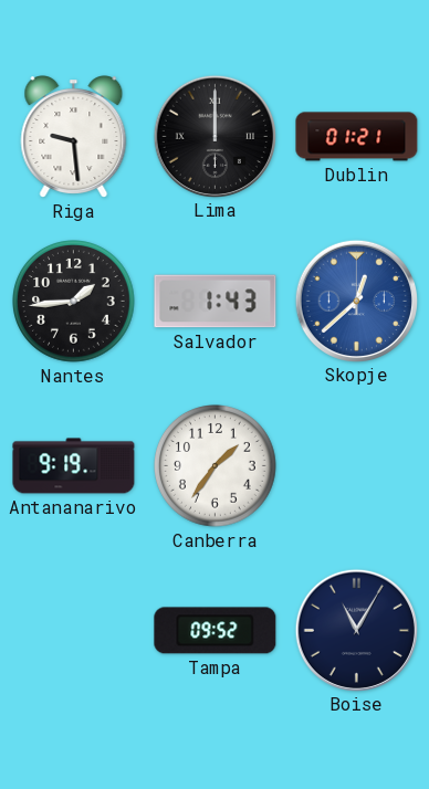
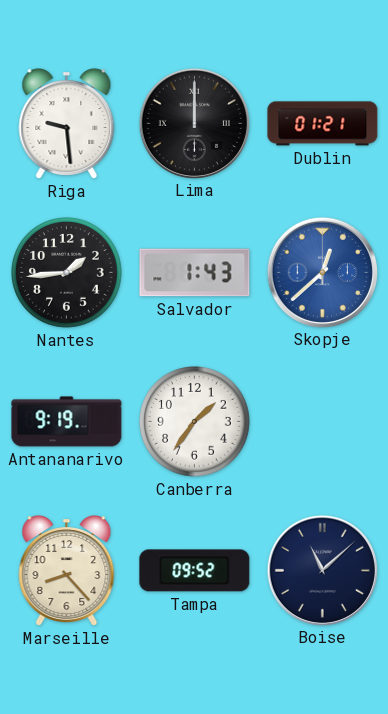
Marseille: none -> 8:23 (67, 571)
Boise: 11:05 -> 11:08 (322, 570)
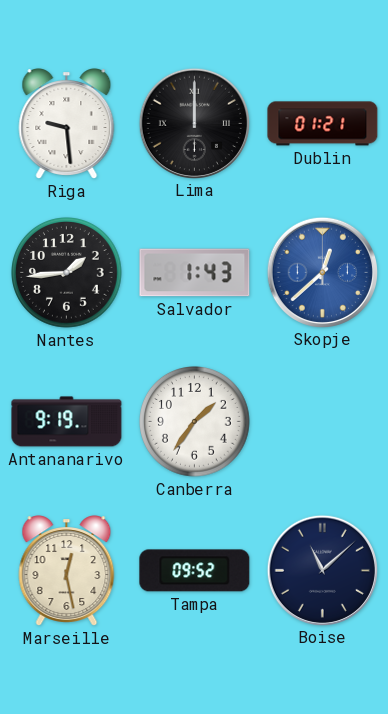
Marseille: 8:23 -> 12:28 (67, 571)
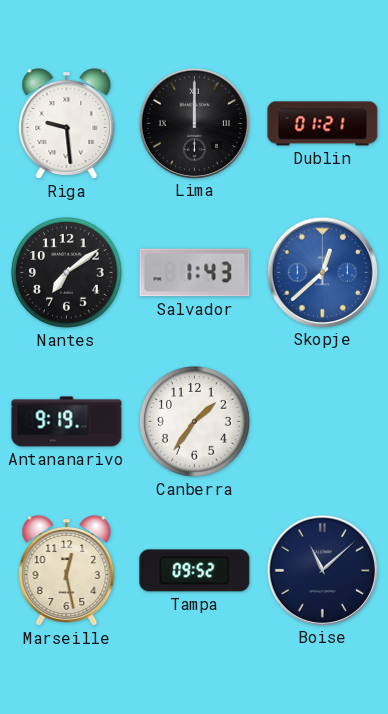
Nantes: 1:44 -> 7:09 (67, 273)
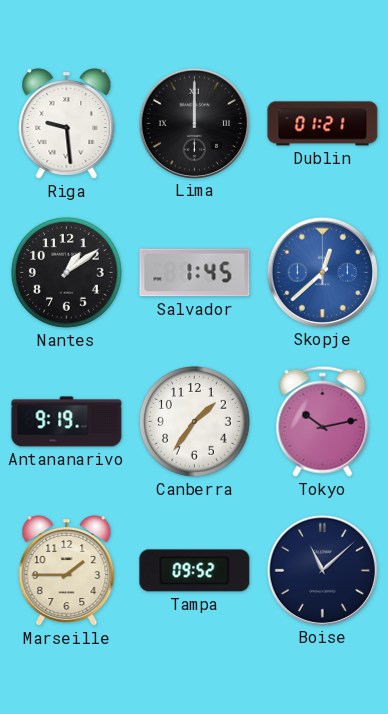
Nantes: 7:09 -> 1:09 (67, 273)
Salvador: 1:43 -> 1:45 (195, 273)
Tokyo: none -> 10:13 (323, 421)
Marseille: 12:28 -> 1:45 (67, 571)
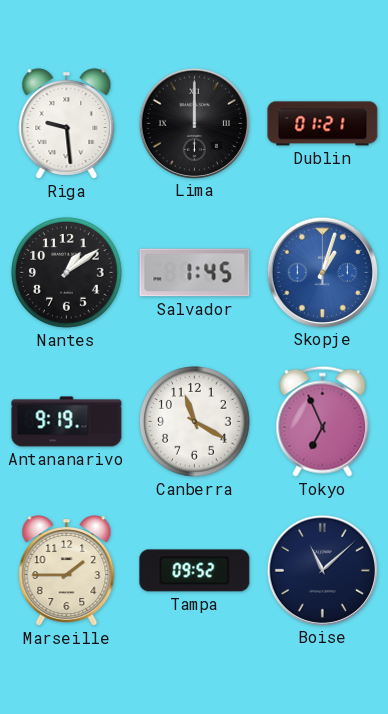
Skopje: 12:38 -> 1:03 (322, 272)
Canberra: 1:36 -> 11:20 (195, 422)
Tokyo: 10:13 -> 6:56 (323, 421)
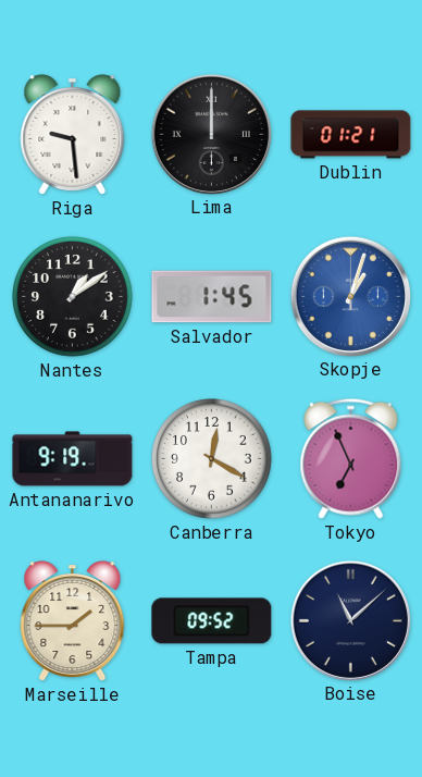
Canberra: 11:20 -> 12:20 (212, 459)
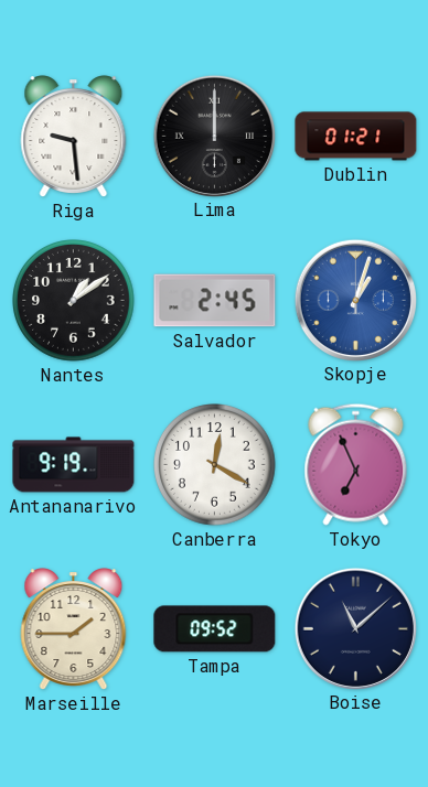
Salvador: 1:45 -> 2:45 (215, 301)
